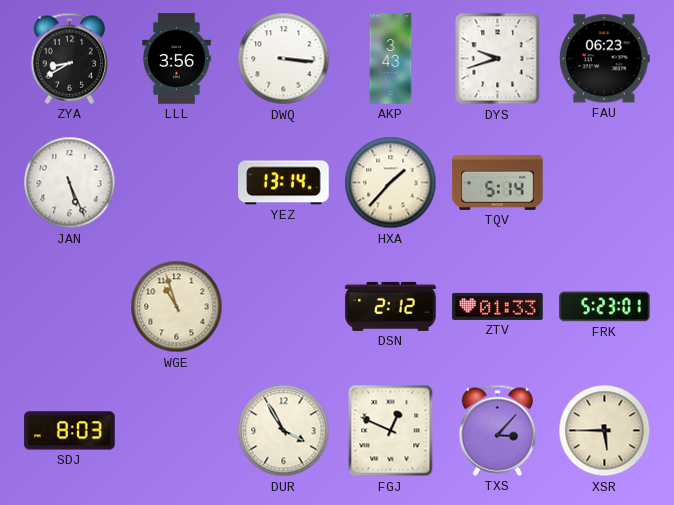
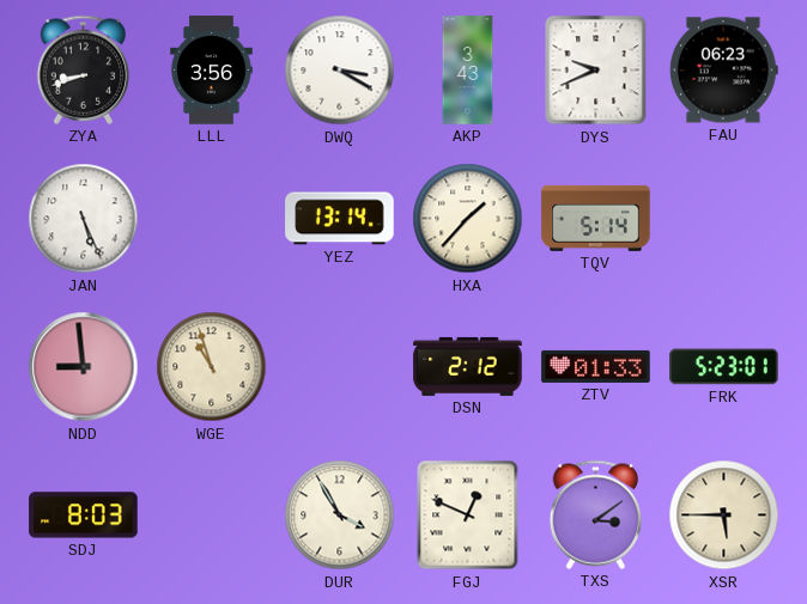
ZYA: 8:40 -> 8:42 (84, 69)
DWQ: 3:16 -> 3:20 (340, 71)
DYS: 9:42 -> 9:41 (596, 71)
NDD: none -> 8:59 (84, 367)
TXS: 3:07 -> 3:09 (596, 514)
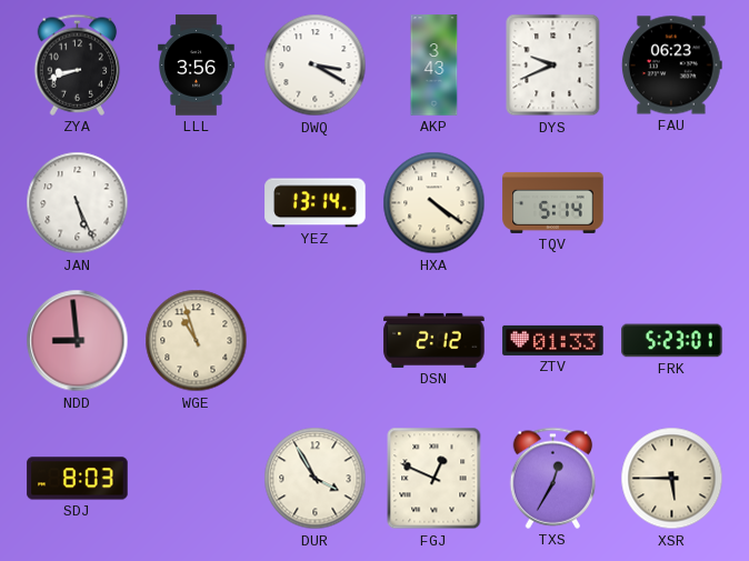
HXA: 1:37 -> 4:21 (435, 203)
TXS: 3:09 -> 12:35 (553, 478)
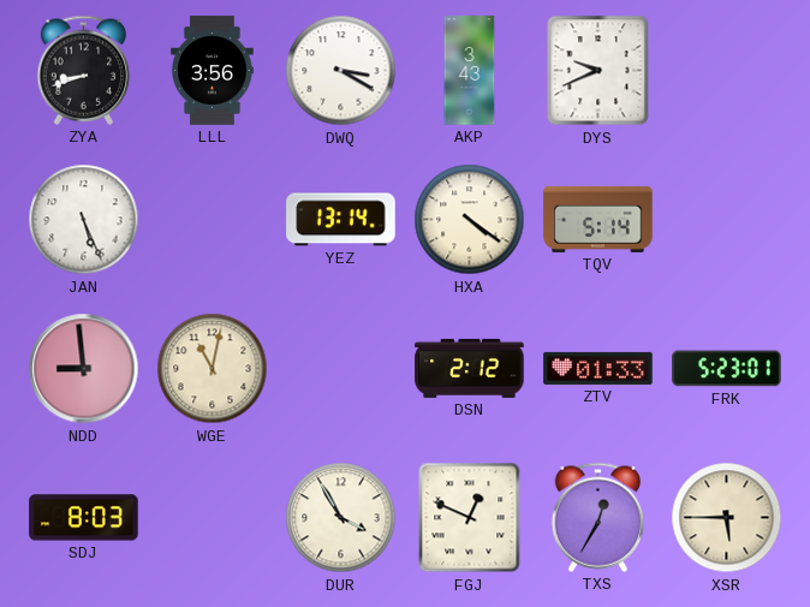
FAU: 06:23 -> none (671, 66)
WGE: 10:57 -> 11:02 (213, 369)
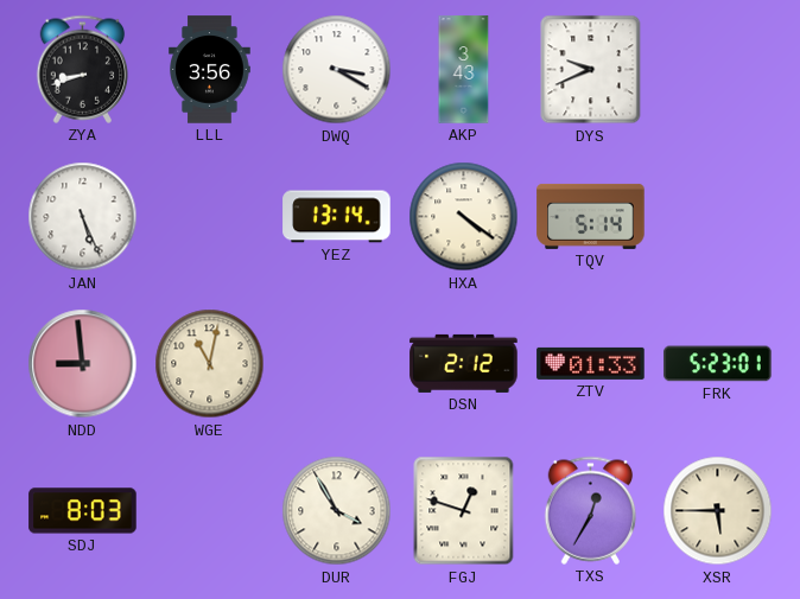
FGJ: 12:49 -> 12:48 (464, 511)
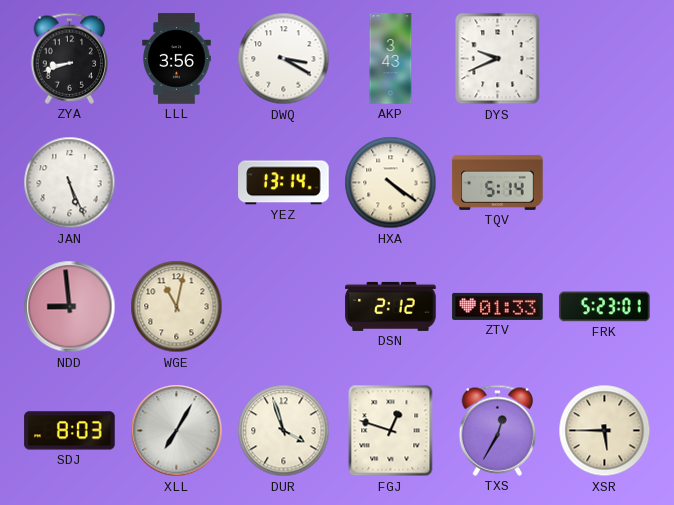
XLL: none -> 7:05 (177, 431)
DUR: 3:55 -> 3:57 (284, 431)
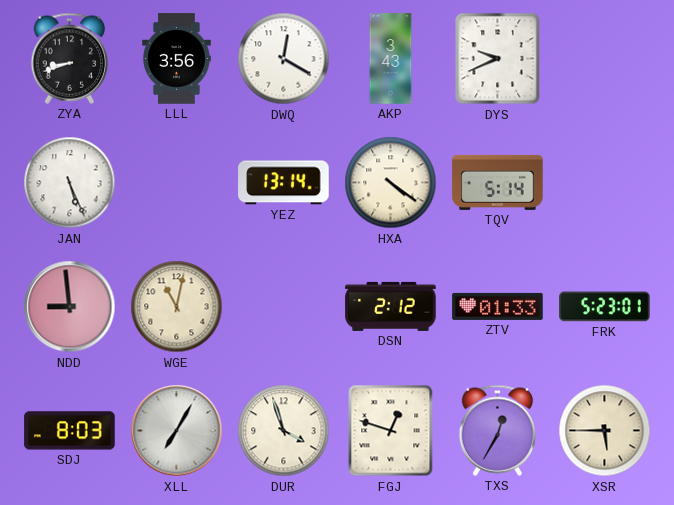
DWQ: 3:20 -> 12:20 (284, 59)
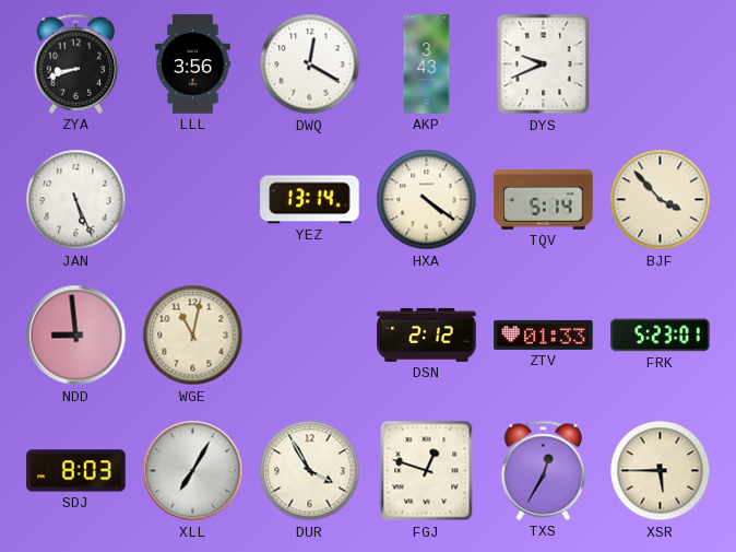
BJF: none -> 3:53 (661, 200)
DUR: 3:57 -> 3:55 (310, 471)
